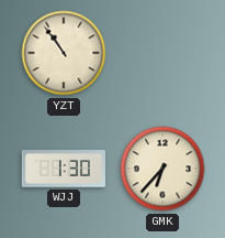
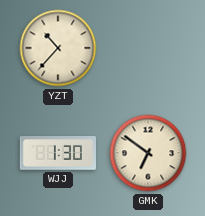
YZT: 10:54 -> 10:37 (58, 48)
GMK: 6:37 -> 6:51 (148, 153)
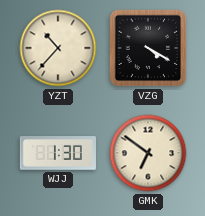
VZG: none -> 4:20 (148, 48)
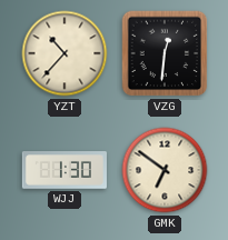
VZG: 4:20 -> 12:31 (165, 53)
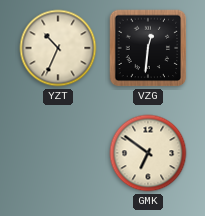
YZT: 10:37 -> 10:34 (58, 48)
WJJ: 1:30 -> none (65, 170)
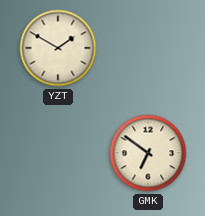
YZT: 10:34 -> 1:50 (58, 48)
VZG: 12:31 -> none (148, 48)
